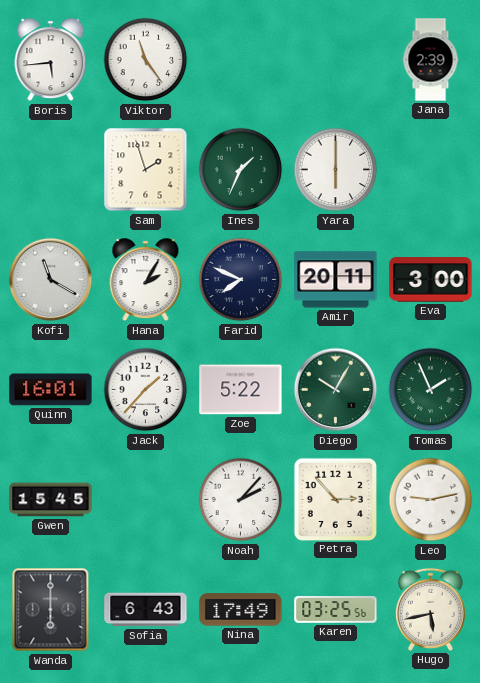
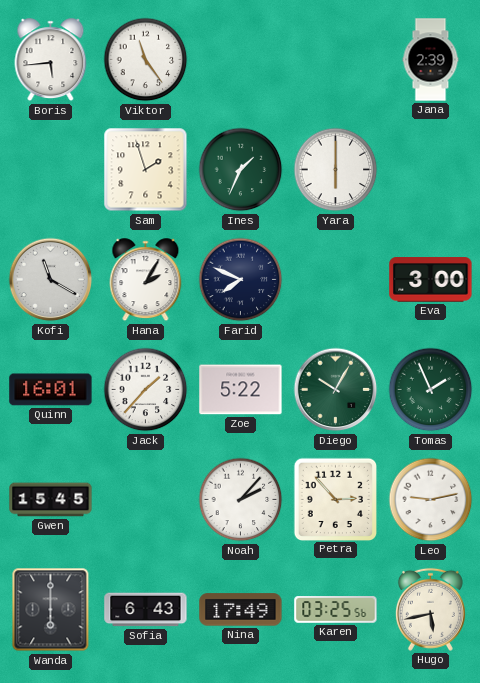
Amir: 20:11 -> none (336, 280)
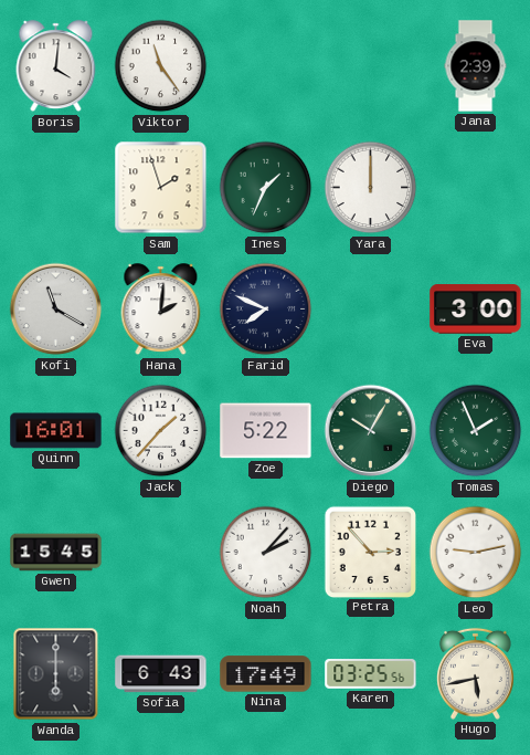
Boris: 5:44 -> 4:01 (56, 66)
Yara: 6:00 -> 12:00 (371, 188)
Hana: 2:05 -> 2:01 (161, 310)
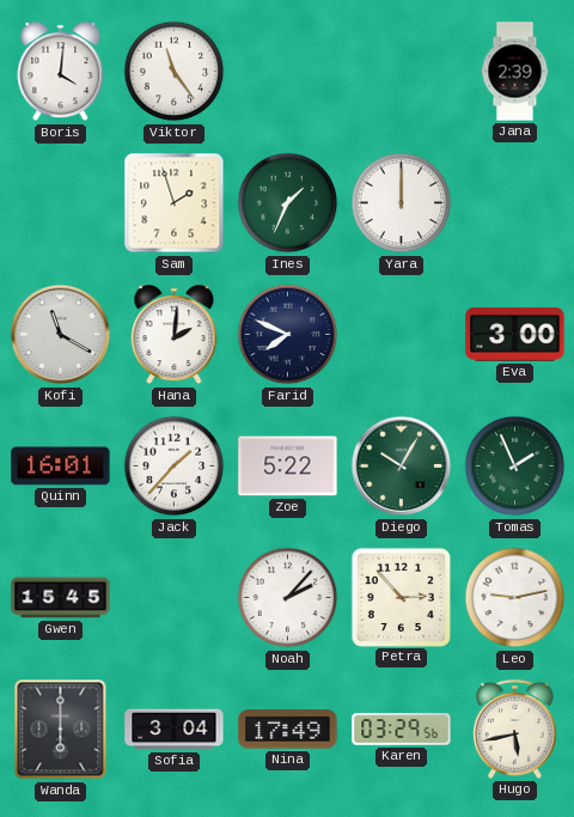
Sofia: 6:43 -> 3:04 (175, 730)
Karen: 03:25 -> 03:29 (402, 730)
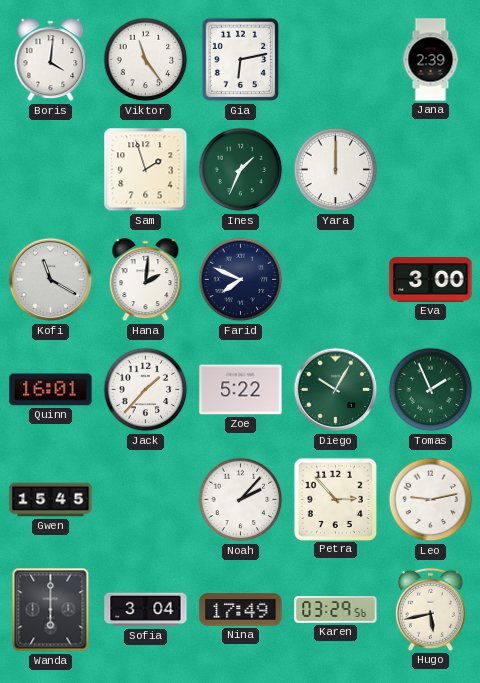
Gia: none -> 6:13 (241, 60)
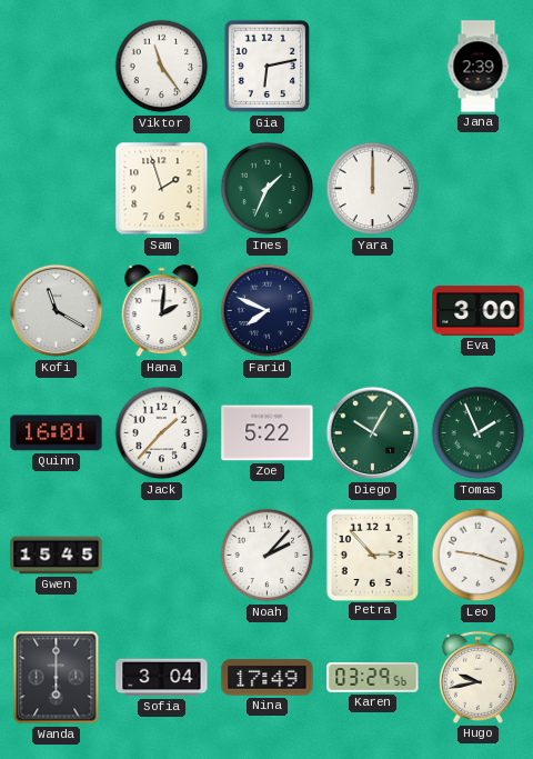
Boris: 4:01 -> none (51, 60)
Leo: 9:13 -> 9:18 (479, 556)
Hugo: 5:43 -> 9:43 (477, 677)
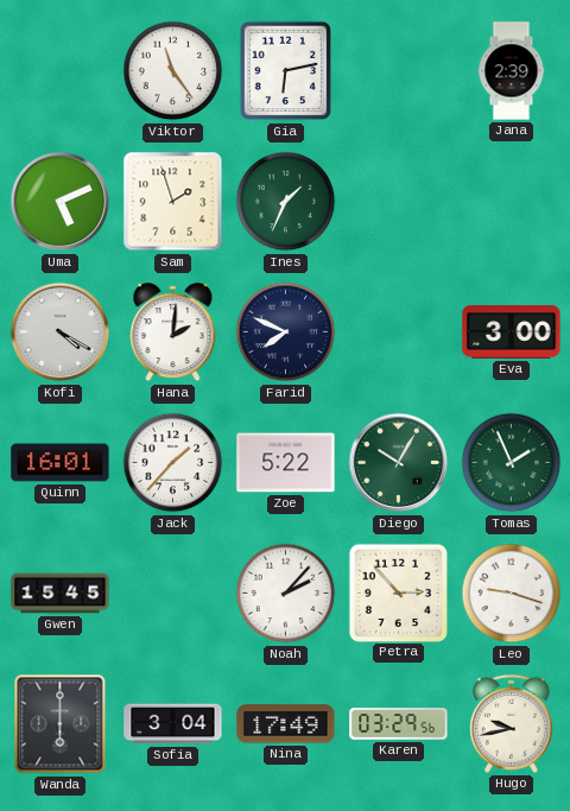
Uma: none -> 5:11 (61, 202)
Yara: 12:00 -> none (373, 189)
Kofi: 11:20 -> 4:20 (61, 332)
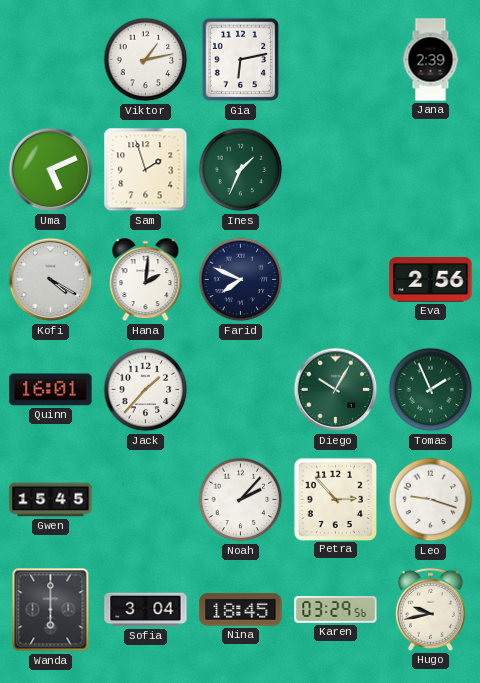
Viktor: 11:24 -> 1:13 (146, 60)
Eva: 3:00 -> 2:56 (431, 280)
Zoe: 5:22 -> none (286, 463)
Nina: 17:49 -> 18:45 (241, 610)
